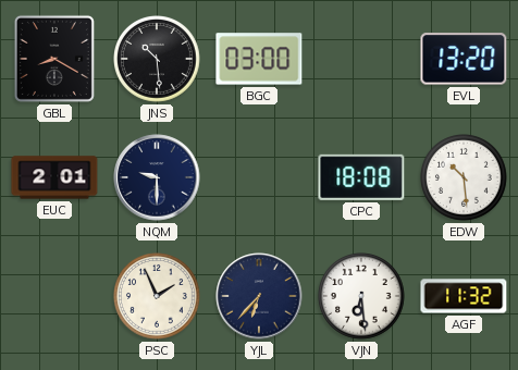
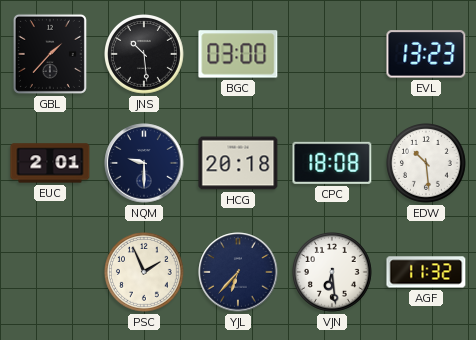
GBL: 8:20 -> 1:37 (50, 54)
EVL: 13:20 -> 13:23 (426, 54)
HCG: none -> 20:18 (238, 163)
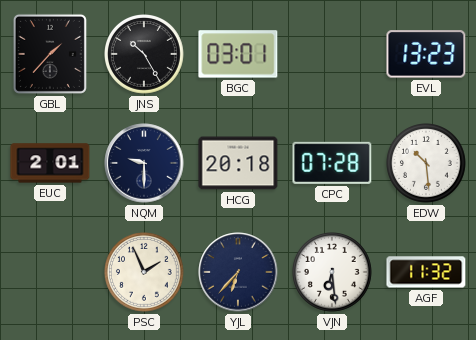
JNS: 10:29 -> 10:25 (145, 55)
BGC: 03:00 -> 03:01 (238, 54)
CPC: 18:08 -> 07:28 (332, 163)
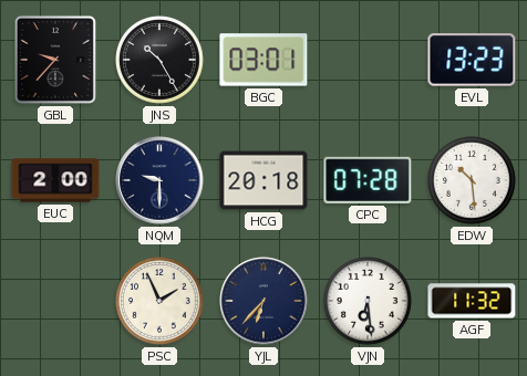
GBL: 1:37 -> 9:37 (55, 60)
EUC: 2:01 -> 2:00 (55, 180)
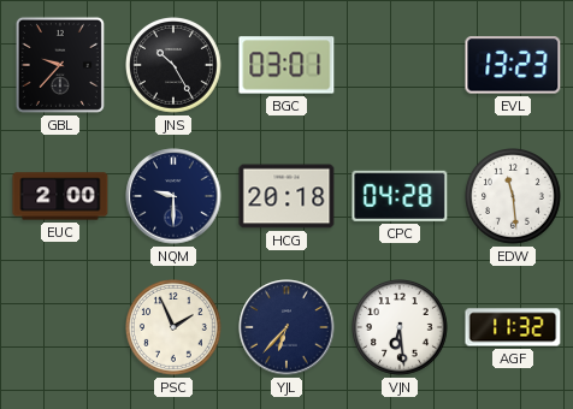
CPC: 07:28 -> 04:28 (400, 196)
EDW: 10:29 -> 11:29 (514, 197)
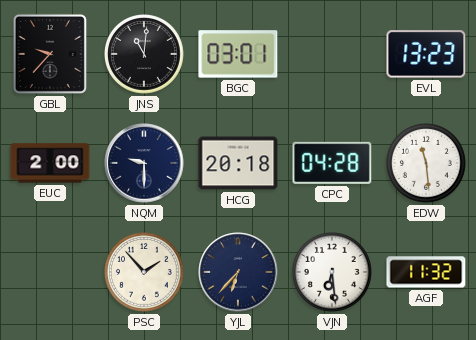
JNS: 10:25 -> 11:01 (145, 55)
PSC: 1:56 -> 1:53 (145, 273)
